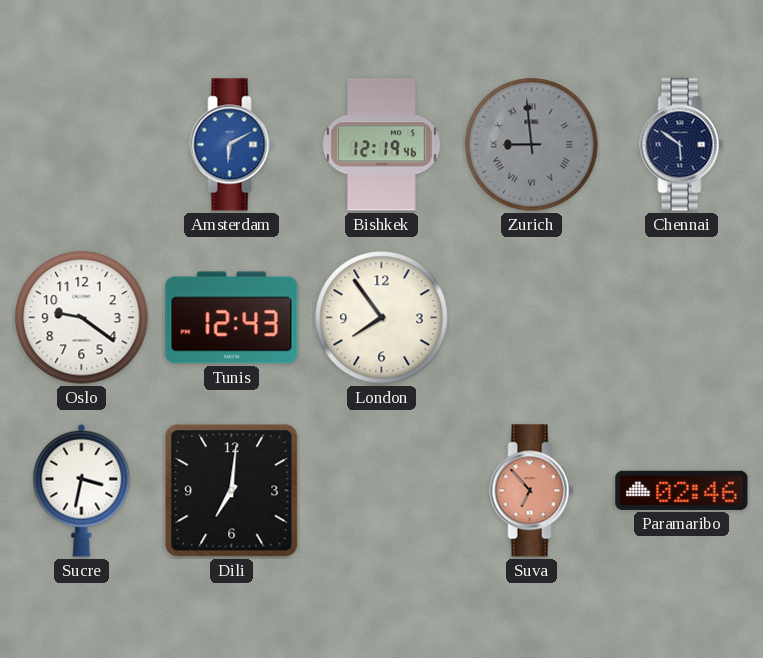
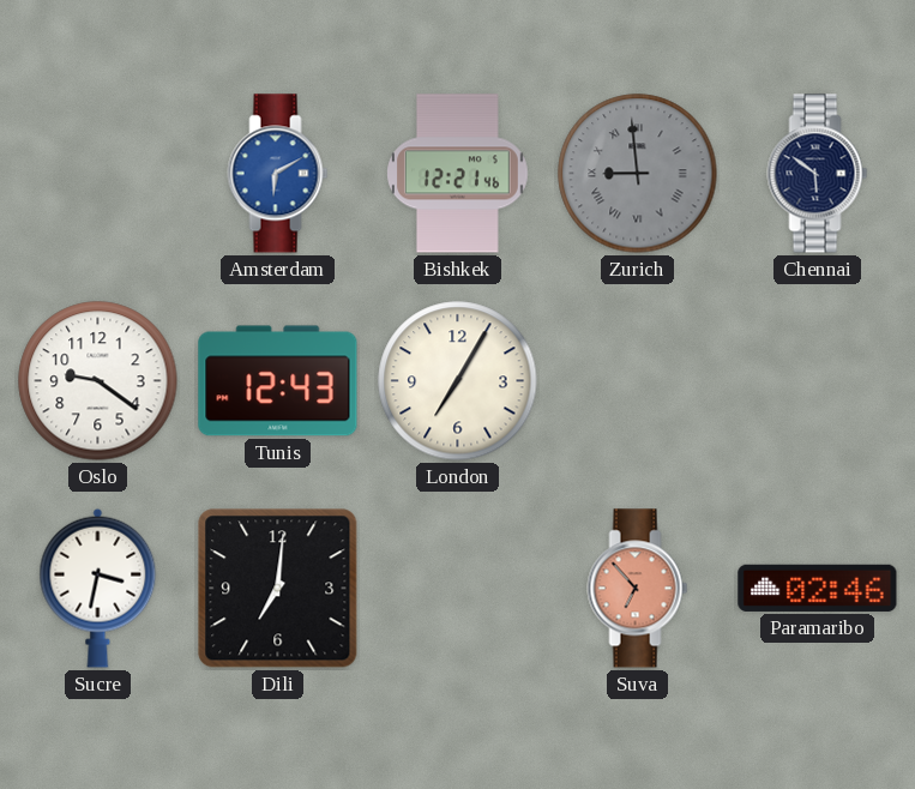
Bishkek: 12:19 -> 12:21 (458, 174)
London: 7:54 -> 7:05 (458, 381)
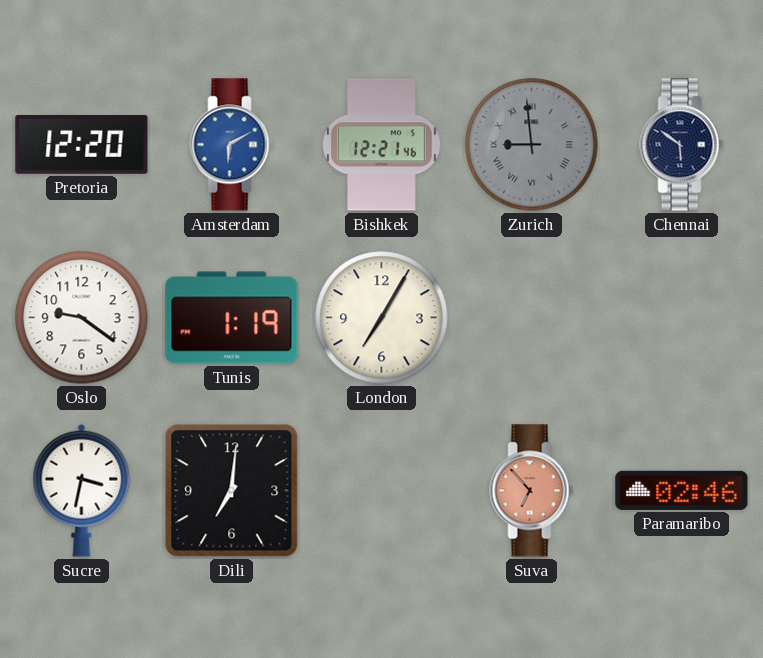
Pretoria: none -> 12:20 (82, 145)
Tunis: 12:43 -> 1:19 (232, 318)
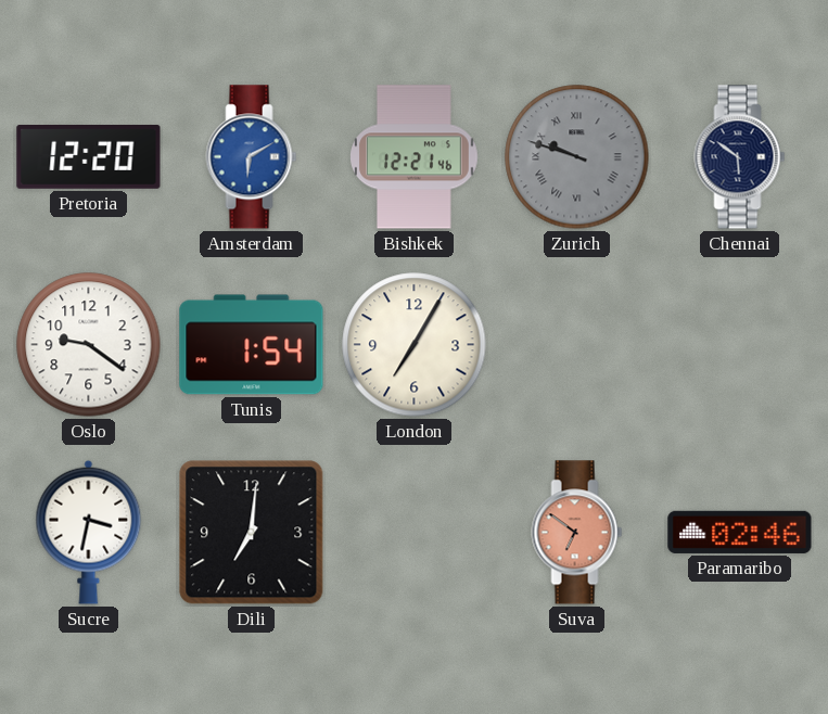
Zurich: 8:59 -> 9:48 (577, 157)
Tunis: 1:19 -> 1:54 (252, 345)
Suva: 6:53 -> 6:51 (577, 533)
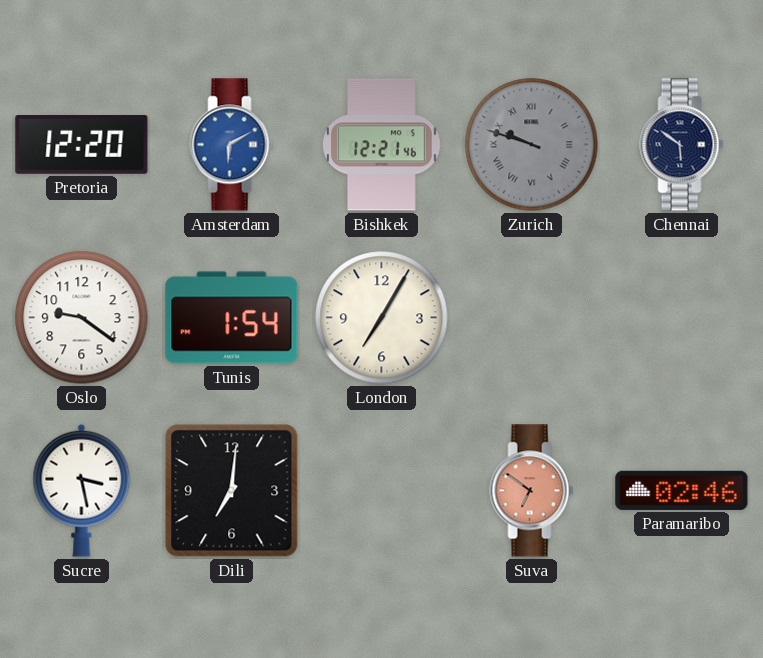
Sucre: 3:32 -> 3:28 (82, 490)
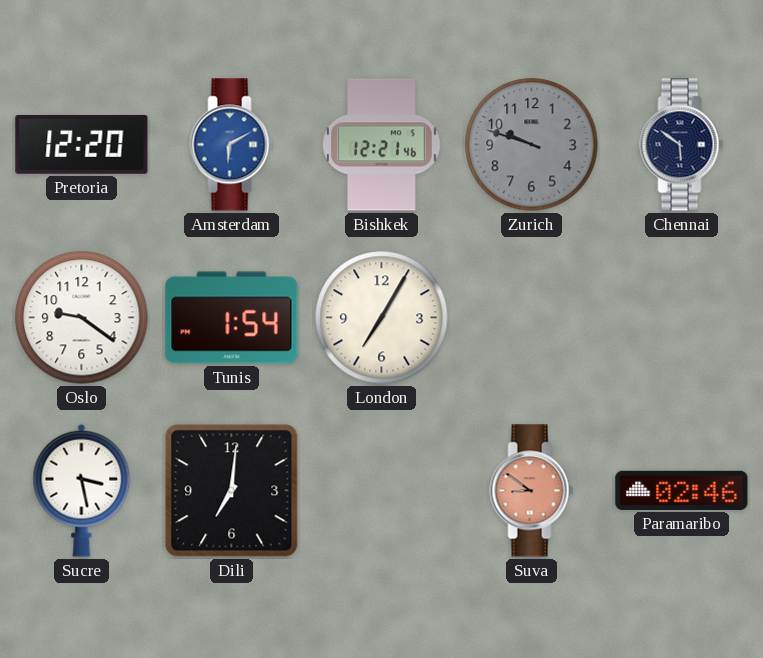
Zurich numerals: Roman -> Arabic (532, 145)
Suva: 6:51 -> 8:51 (532, 491)
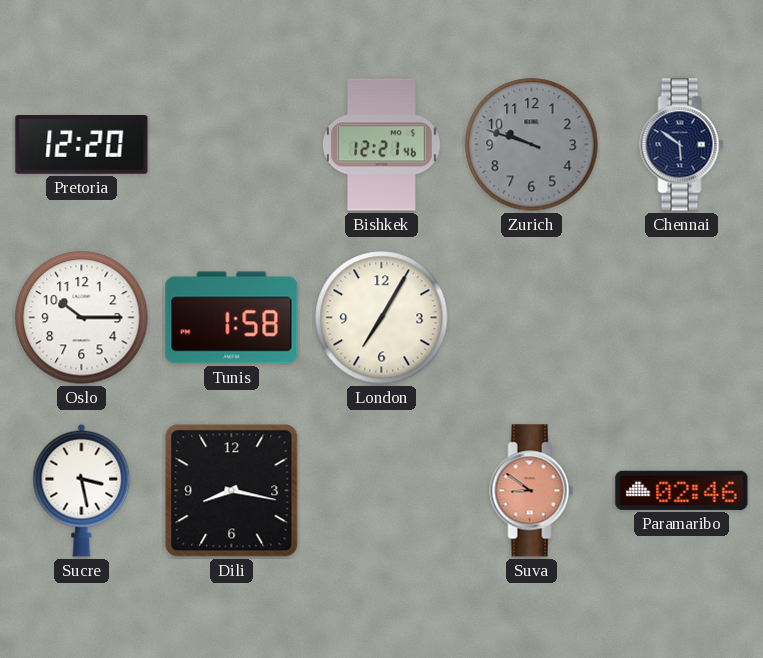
Amsterdam: 6:10 -> none (232, 145)
Oslo: 9:21 -> 10:15 (82, 318)
Tunis: 1:54 -> 1:58 (232, 318)
Dili: 7:01 -> 8:17 (232, 491)
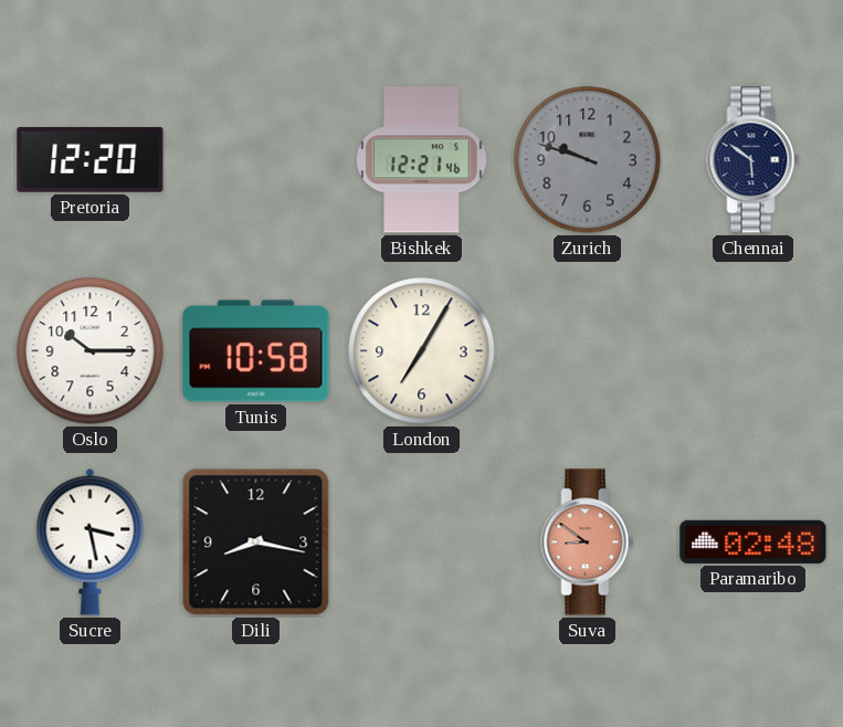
Tunis: 1:58 -> 10:58 (256, 351)
Paramaribo: 02:46 -> 02:48 (754, 541)
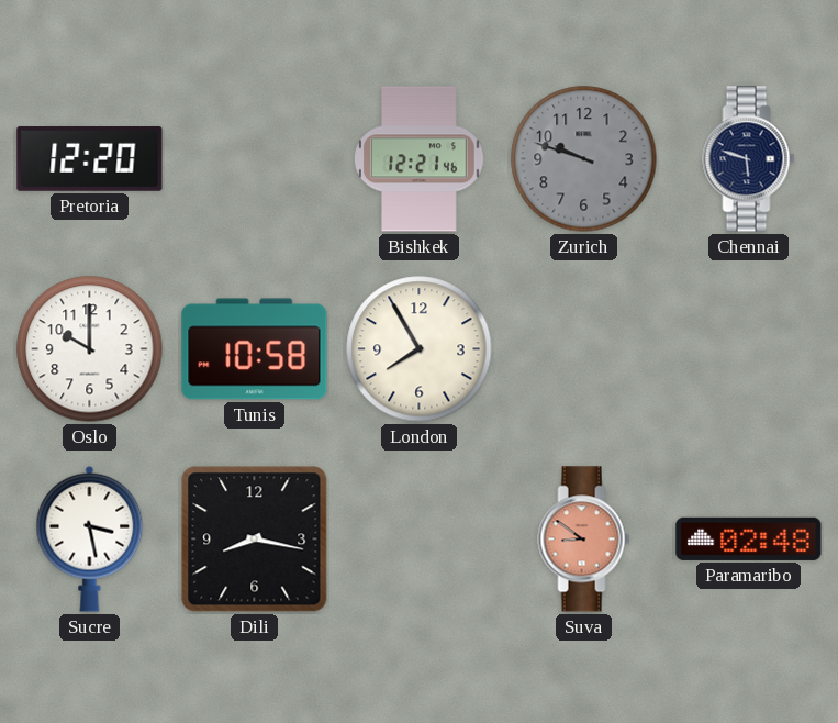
Chennai: 5:51 -> 5:48 (749, 159)
Oslo: 10:15 -> 10:00 (90, 349)
London: 7:05 -> 7:55 (420, 349)
